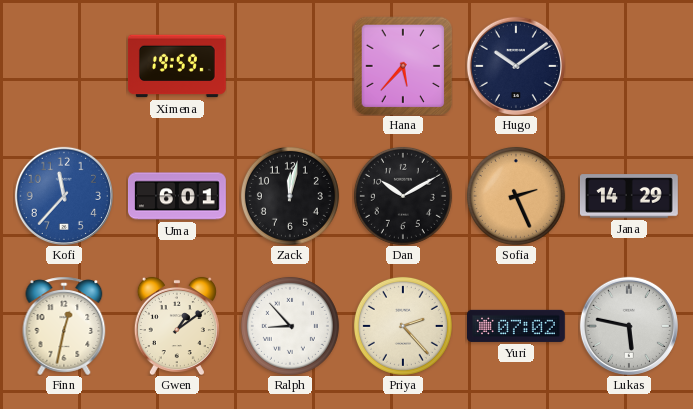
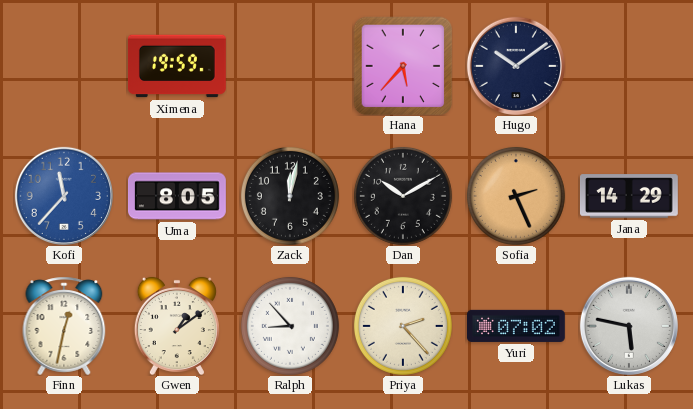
Uma: 6:01 -> 8:05 (177, 196)
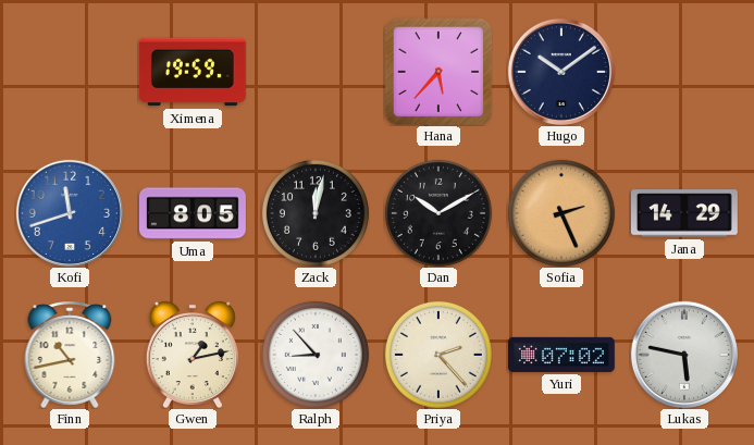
Kofi: 11:37 -> 11:42 (70, 213)
Finn: 12:32 -> 10:43 (70, 355)
Gwen: 1:09 -> 1:13 (193, 355)
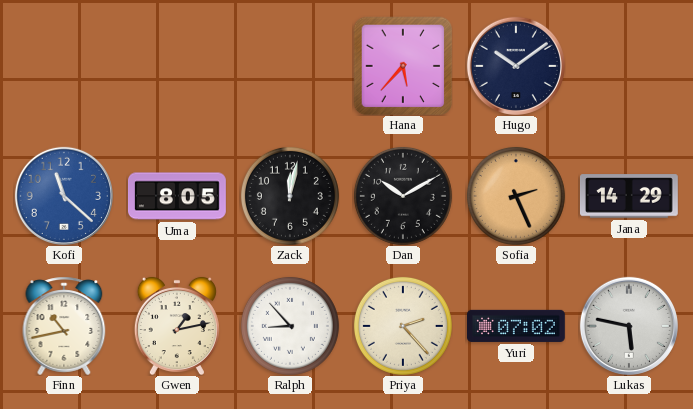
Ximena: 19:59 -> none (193, 72)
Kofi: 11:42 -> 11:22 (64, 196)
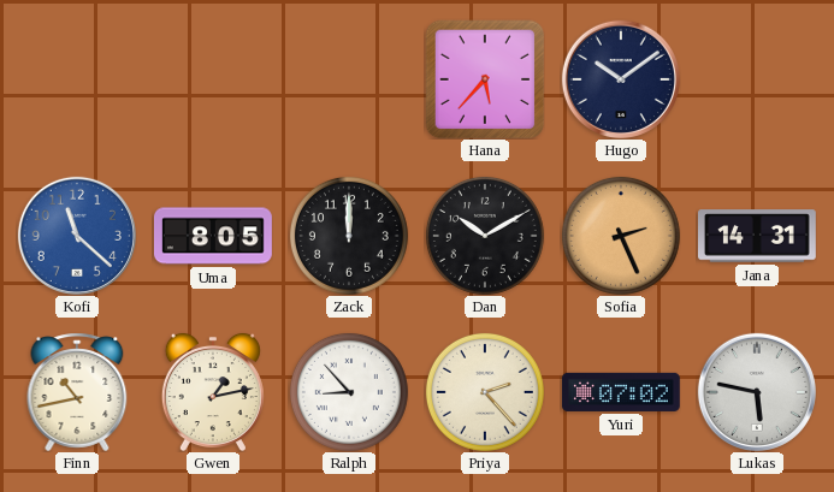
Zack: 12:02 -> 12:00 (349, 236)
Jana: 14:29 -> 14:31 (757, 236)
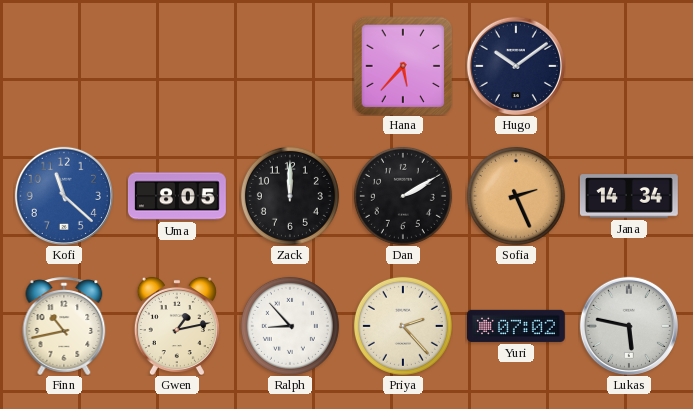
Dan: 10:10 -> 2:10 (403, 196)
Jana: 14:31 -> 14:34 (629, 196)
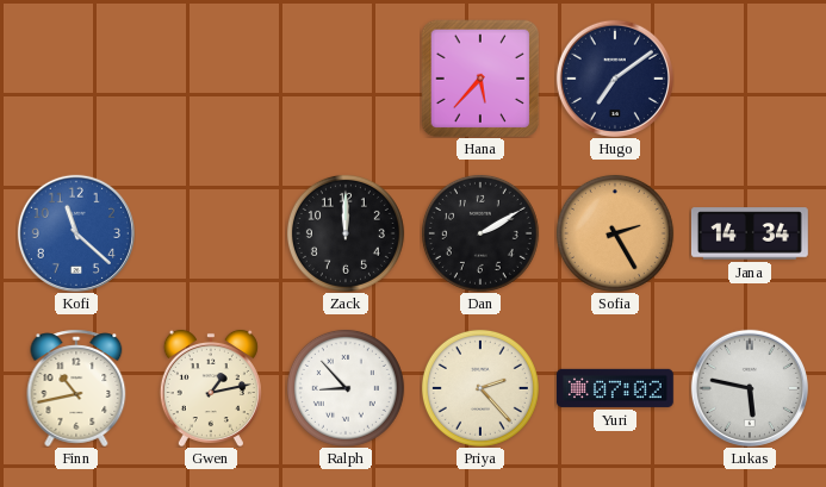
Hugo: 10:09 -> 7:09 (615, 79)
Uma: 8:05 -> none (177, 196)
Sofia: 2:26 -> 2:25 (615, 233)
